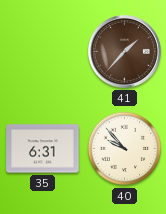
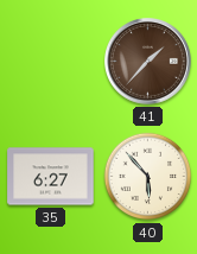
35: 6:31 -> 6:27 (51, 177)
40: 9:53 -> 5:53 (148, 177)
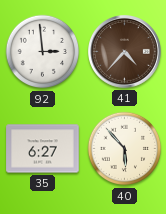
92: none -> 2:59 (43, 52)
41: 1:37 -> 4:37 (125, 52)
